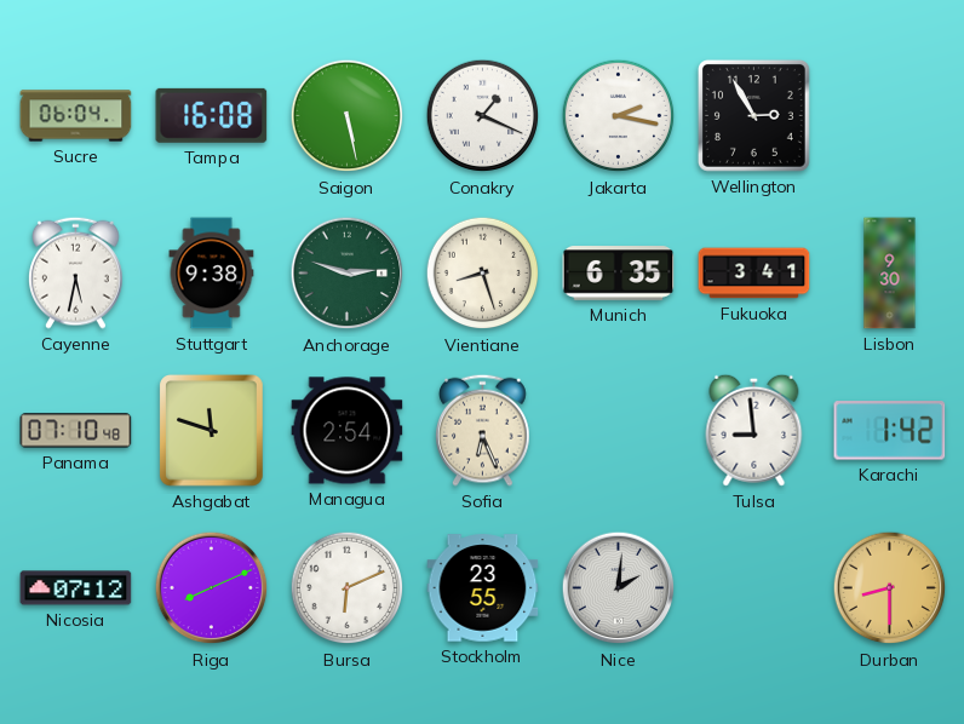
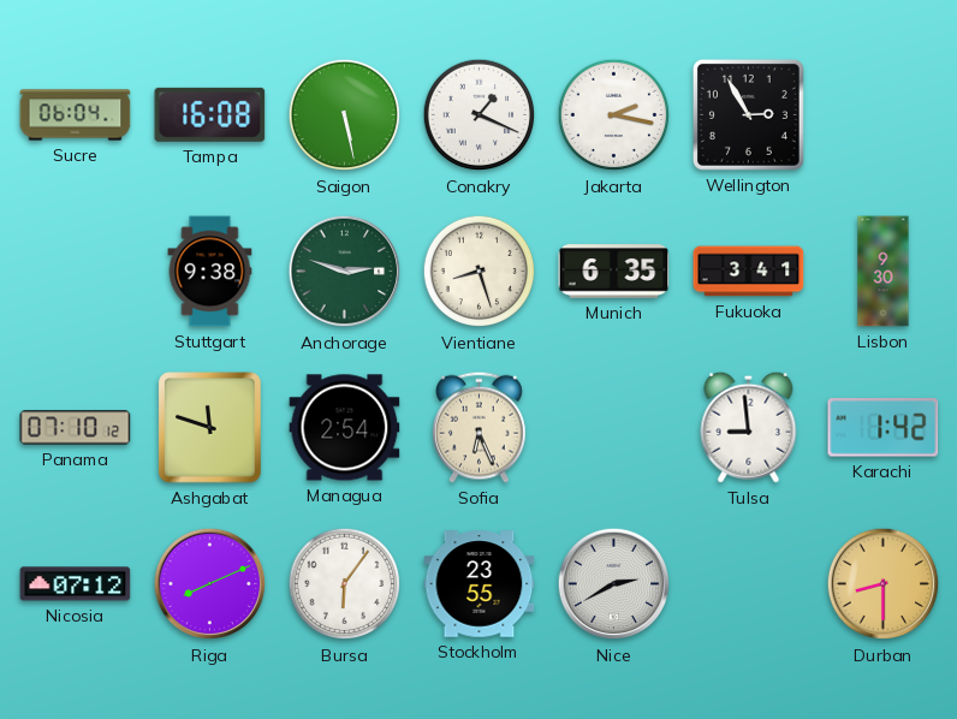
Cayenne: 5:32 -> none (76, 272)
Panama: 07:10:48 -> 07:10:12 (76, 428)
Bursa: 6:11 -> 6:06 (345, 584)
Nice: 2:01 -> 2:40 (614, 584)
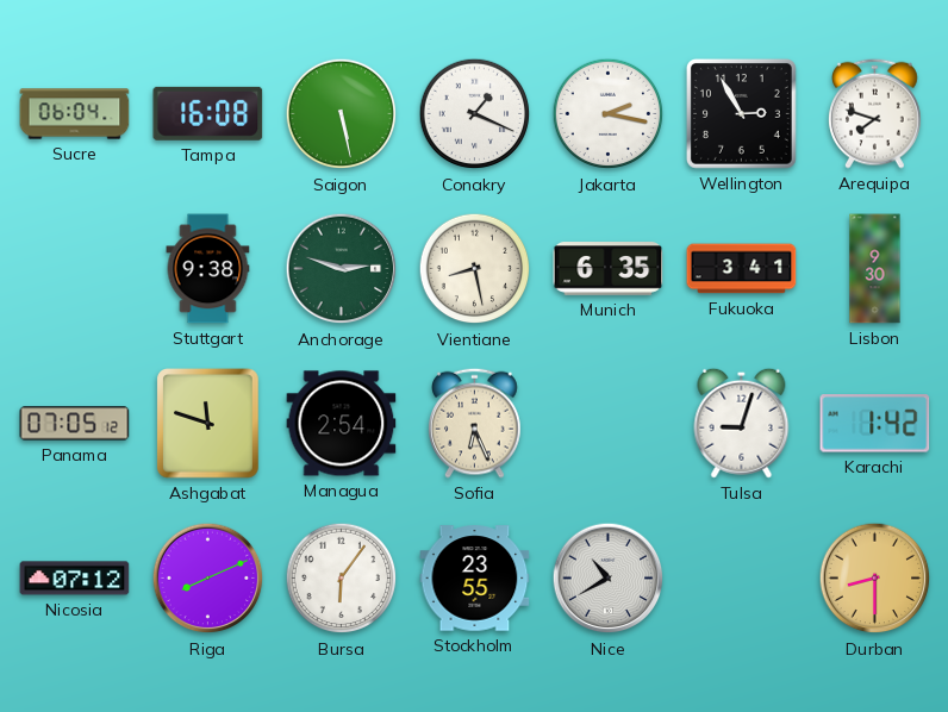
Arequipa: none -> 7:48 (875, 113)
Vientiane: 8:27 -> 8:28 (475, 269)
Panama: 07:10 -> 07:05 (75, 424)
Tulsa: 8:59 -> 9:03 (742, 423)
Nice: 2:40 -> 10:40 (609, 579)
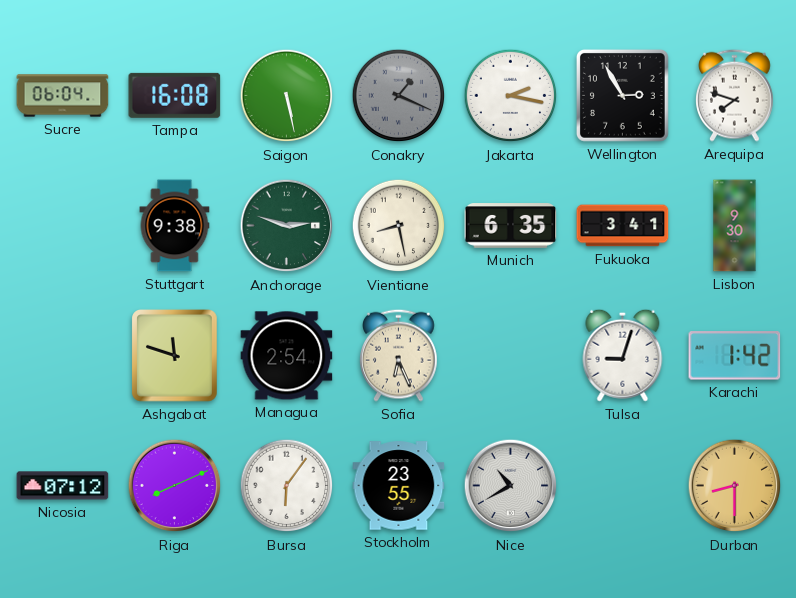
Conakry dial: white -> grey (399, 96)
Panama: 07:05 -> none (75, 424)
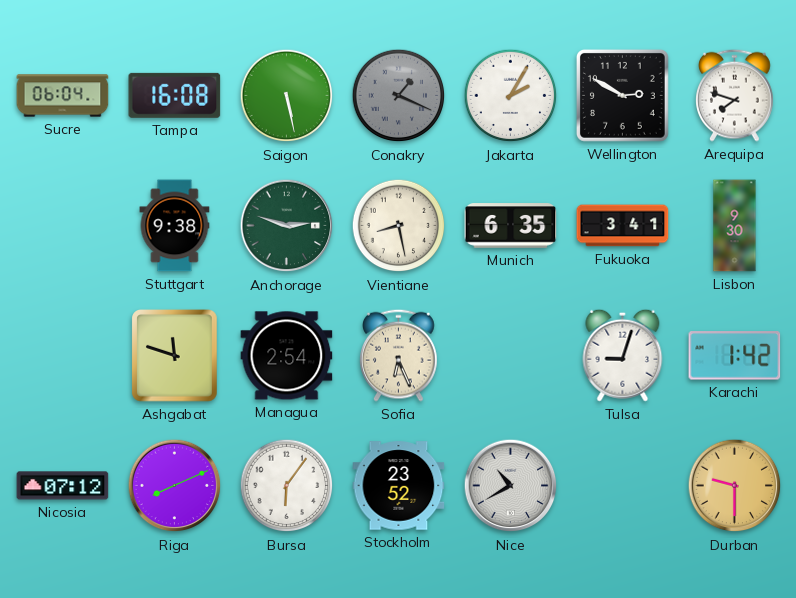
Jakarta: 2:17 -> 2:05 (511, 96)
Wellington: 2:55 -> 2:50 (622, 95)
Stockholm: 23:55 -> 23:52 (399, 486)
Durban: 8:30 -> 9:30 (735, 486)
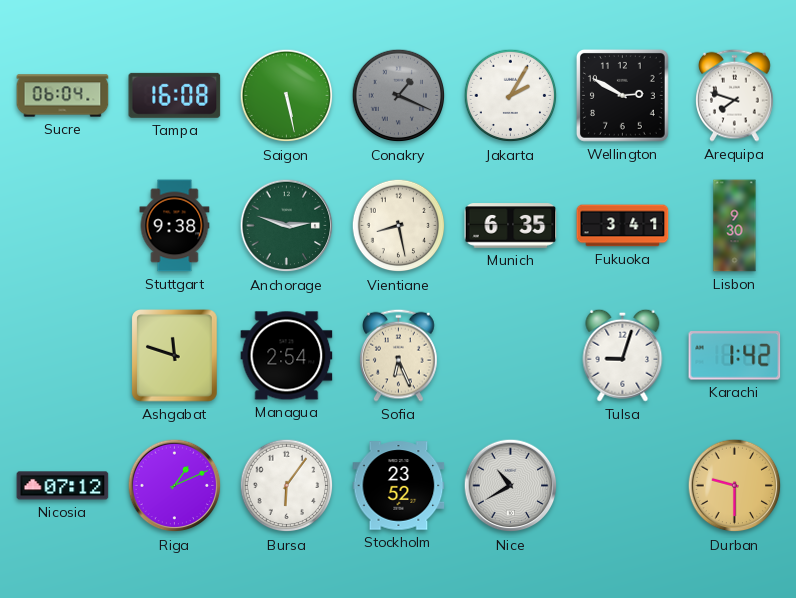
Riga: 8:11 -> 1:11 (175, 486)
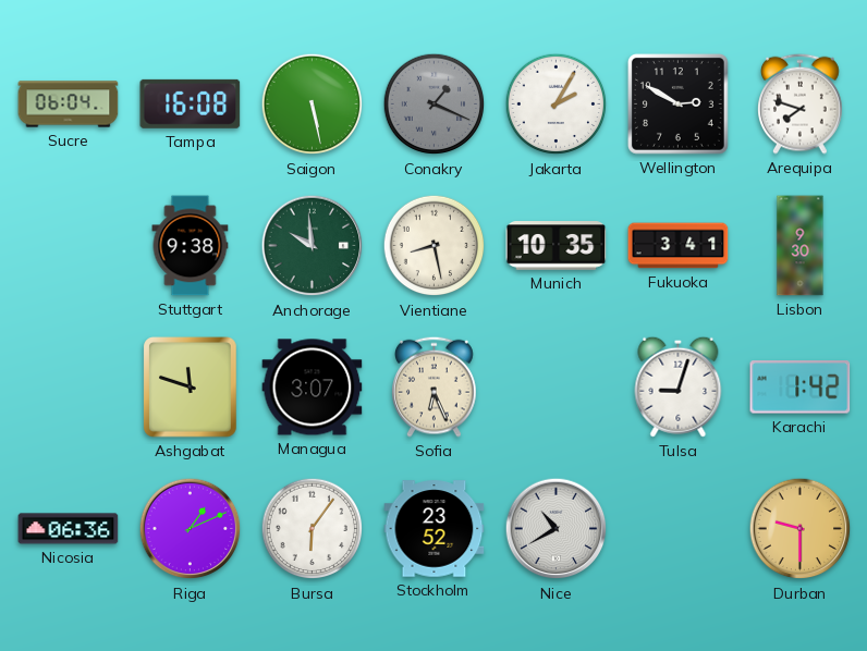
Anchorage: 2:48 -> 9:59 (313, 246)
Munich: 6:35 -> 10:35 (557, 246)
Managua: 2:54 -> 3:07 (313, 388)
Nicosia: 07:12 -> 06:36 (69, 529)
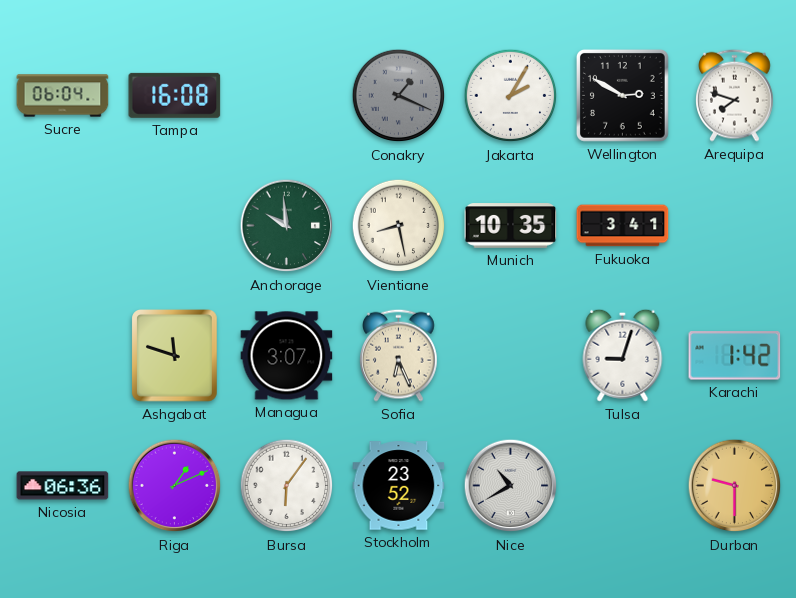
Saigon: 5:28 -> none (313, 105)
Stuttgart: 9:38 -> none (191, 246)
Lisbon: 9:30 -> none (801, 246)
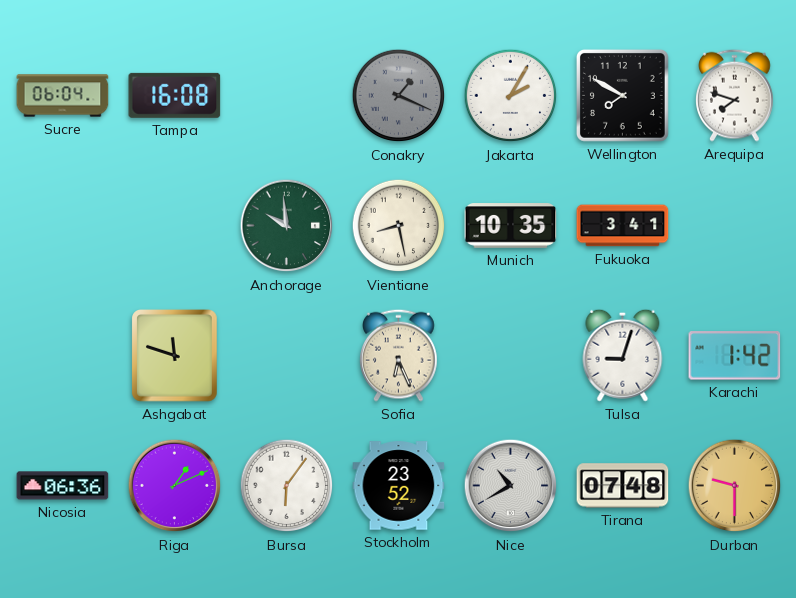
Wellington: 2:50 -> 7:50 (622, 95)
Managua: 3:07 -> none (287, 356)
Tirana: none -> 07:48 (623, 486)
